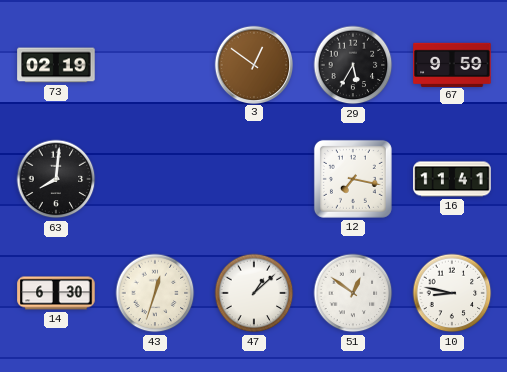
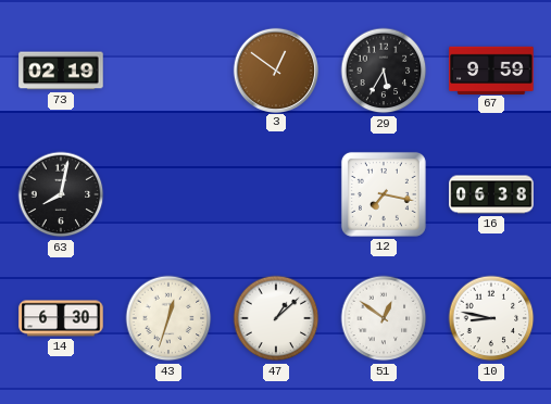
63: 8:01 -> 8:02 (61, 194)
16: 11:41 -> 06:38 (491, 194)
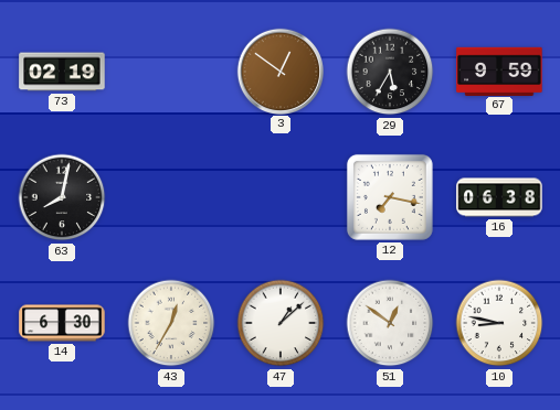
43: 12:33 -> 12:35 (171, 323)
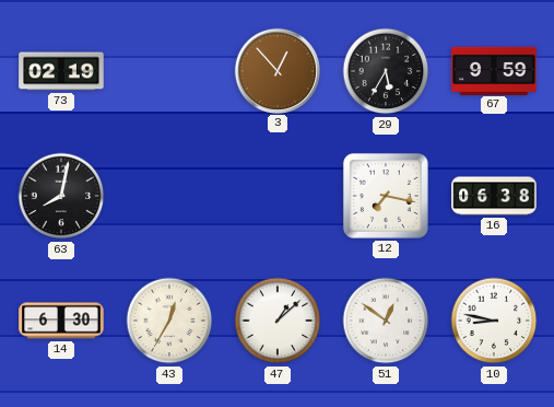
3: 12:51 -> 12:53 (276, 70)
